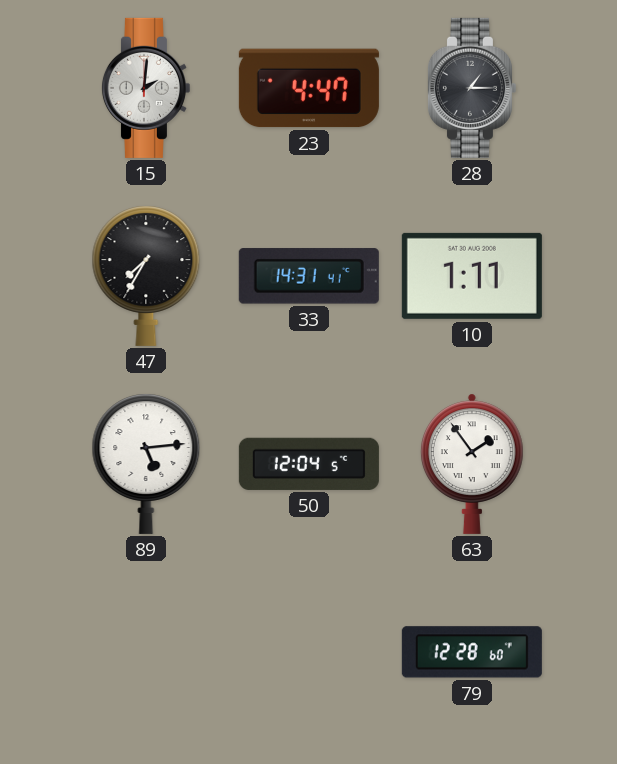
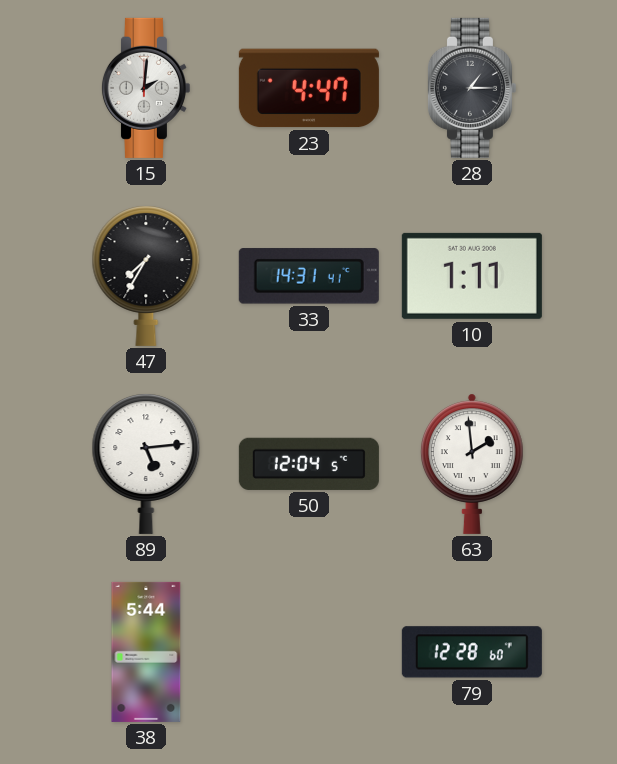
63: 1:54 -> 1:59 (472, 464)
38: none -> 5:44 (146, 652)
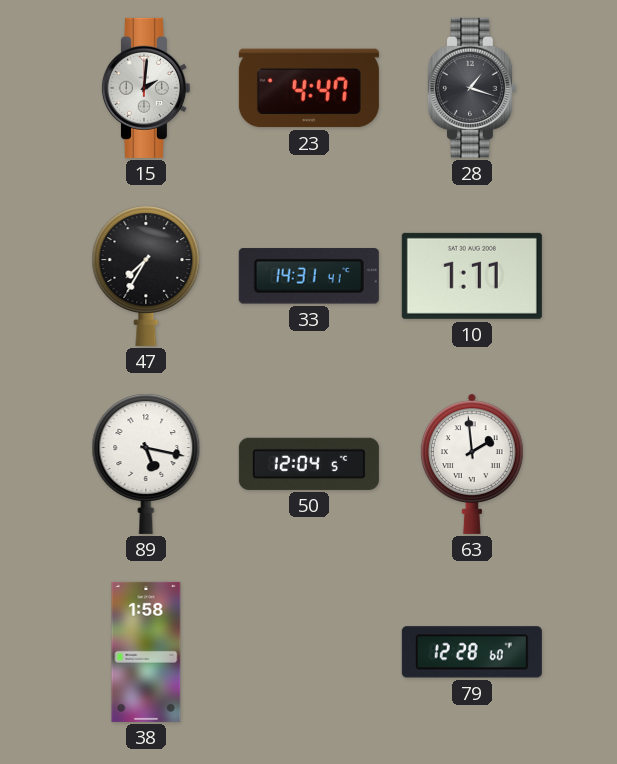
28: 1:15 -> 1:18 (471, 88)
89: 5:14 -> 5:17 (146, 464)
38: 5:44 -> 1:58 (146, 652)
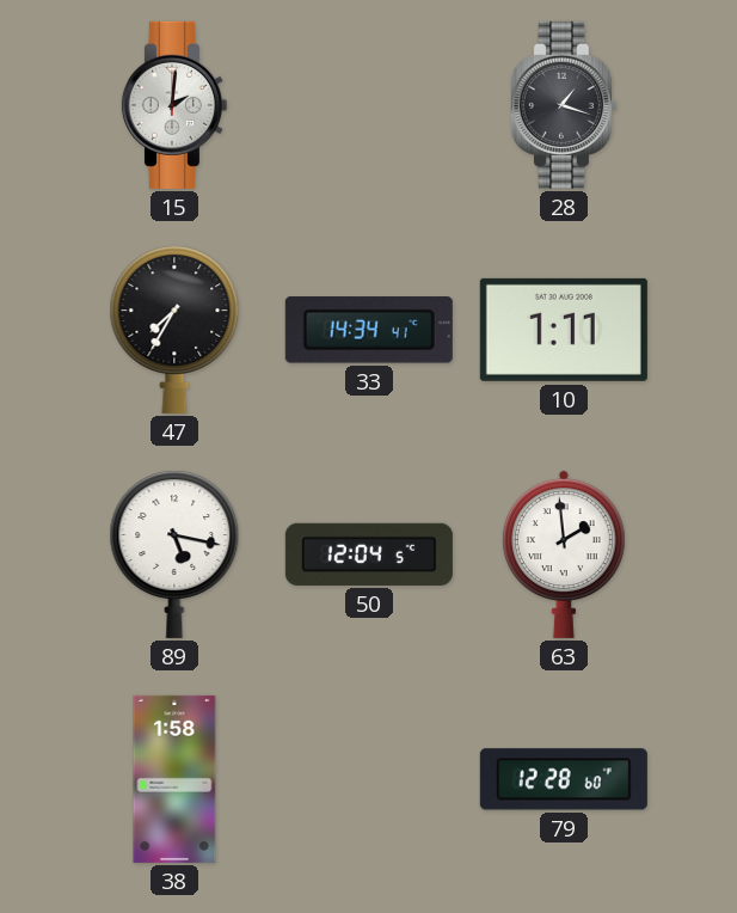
23: 4:47 -> none (309, 88)
33: 14:31 -> 14:34 (369, 330)
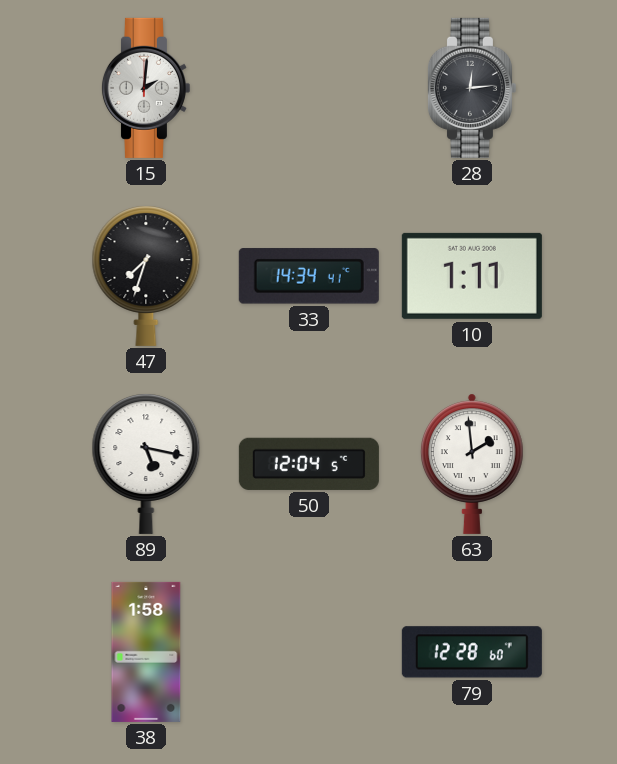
28: 1:18 -> 12:14 (471, 88)
47: 7:35 -> 7:33 (146, 276)
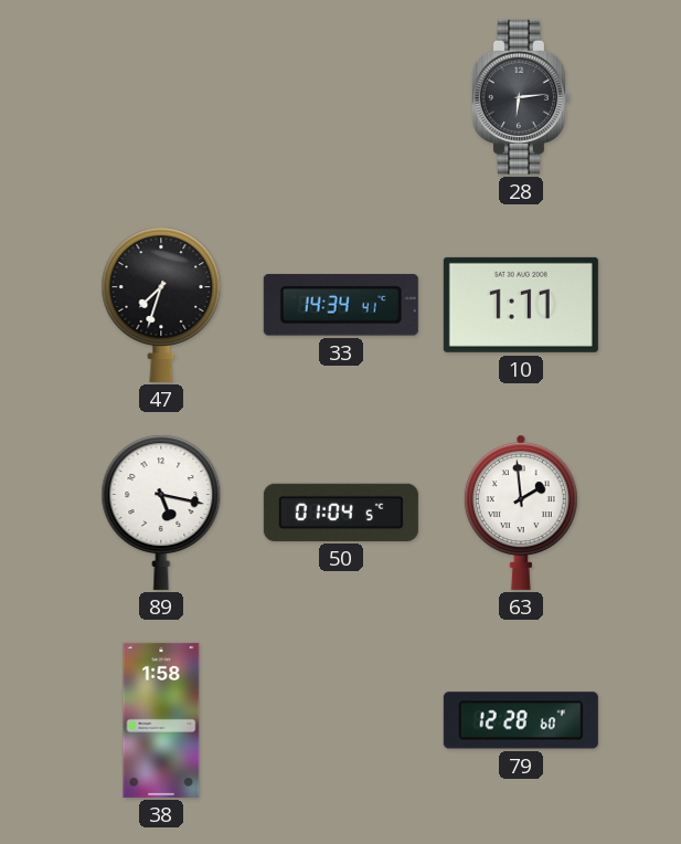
15: 2:01 -> none (145, 88)
28: 12:14 -> 6:14 (520, 97)
50: 12:04 -> 01:04 (341, 513)
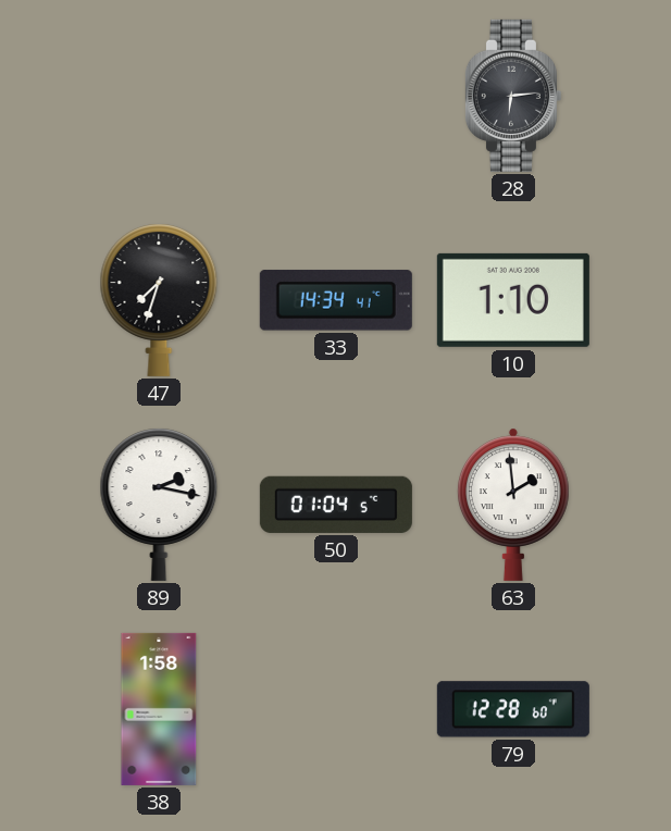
10: 1:11 -> 1:10 (513, 300)
89: 5:17 -> 2:17 (159, 505)
